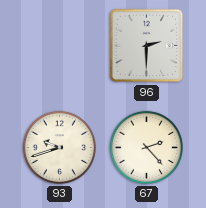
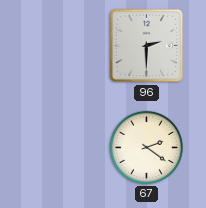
93: 9:42 -> none (59, 147)
67: 2:23 -> 2:21 (146, 147)
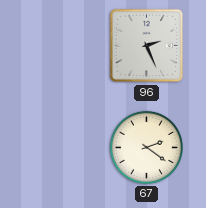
96: 2:30 -> 2:26 (147, 46)
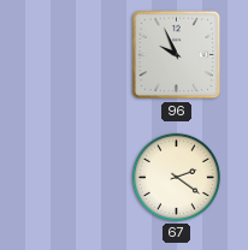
96: 2:26 -> 9:56 (177, 55)
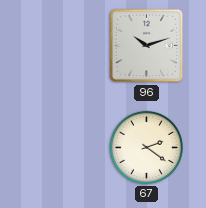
96: 9:56 -> 10:12 (147, 46)
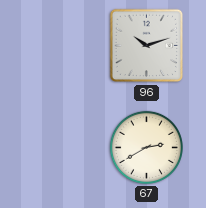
67: 2:21 -> 2:40 (146, 147)
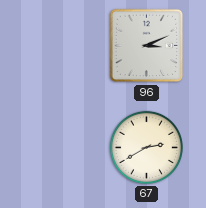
96: 10:12 -> 3:11 (147, 46)
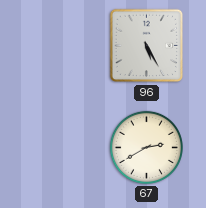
96: 3:11 -> 5:25 (147, 46)
